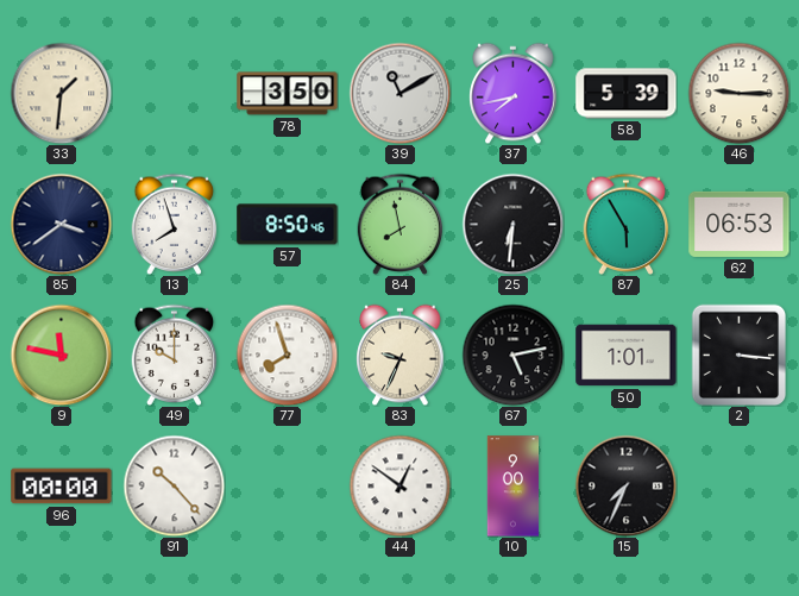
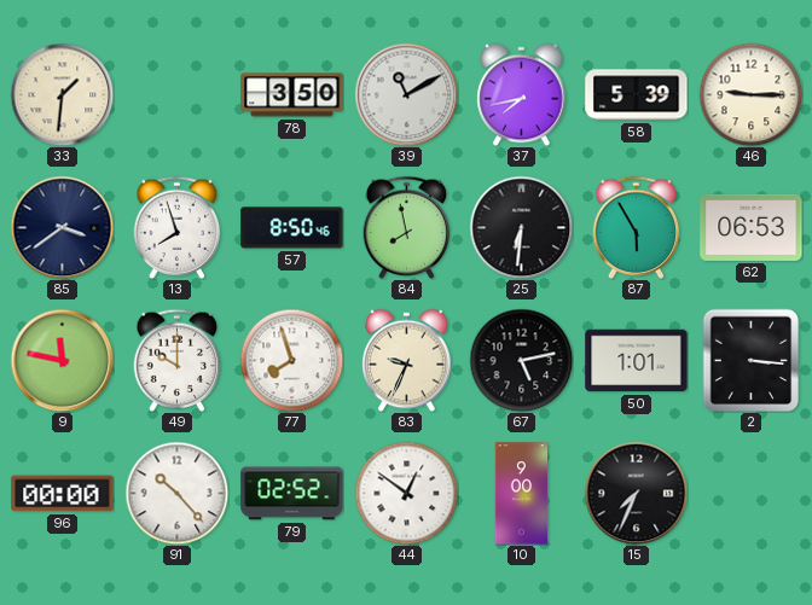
79: none -> 02:52 (292, 494)
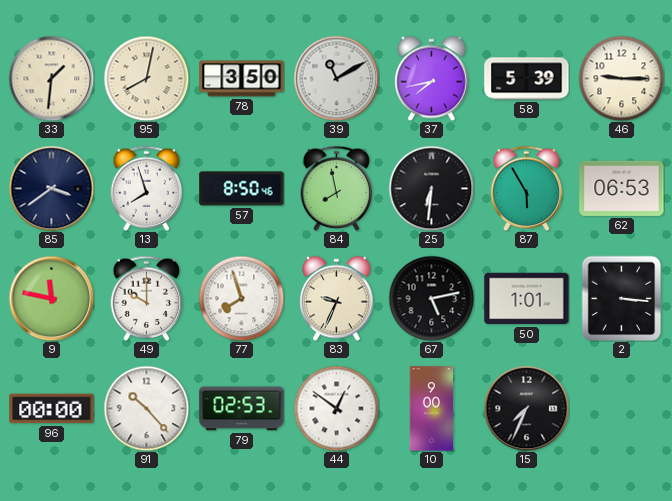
95: none -> 8:02 (146, 78)
79: 02:52 -> 02:53 (242, 409)
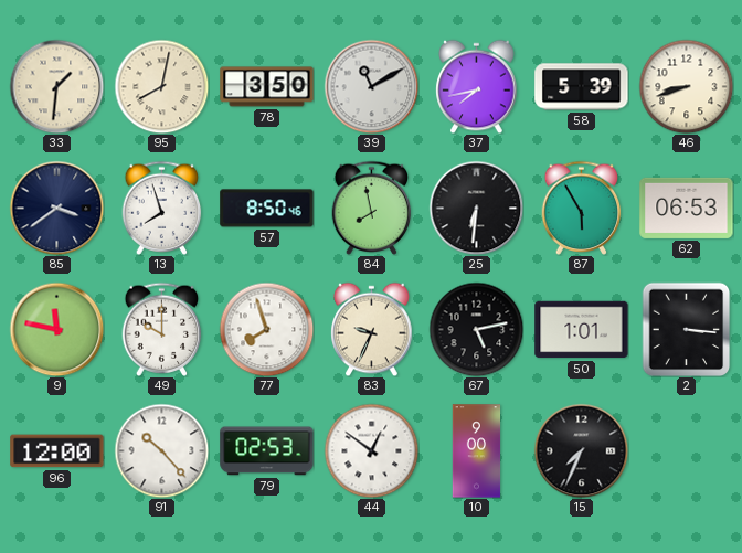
46: 9:15 -> 8:42 (686, 86)
96: 00:00 -> 12:00 (57, 451)
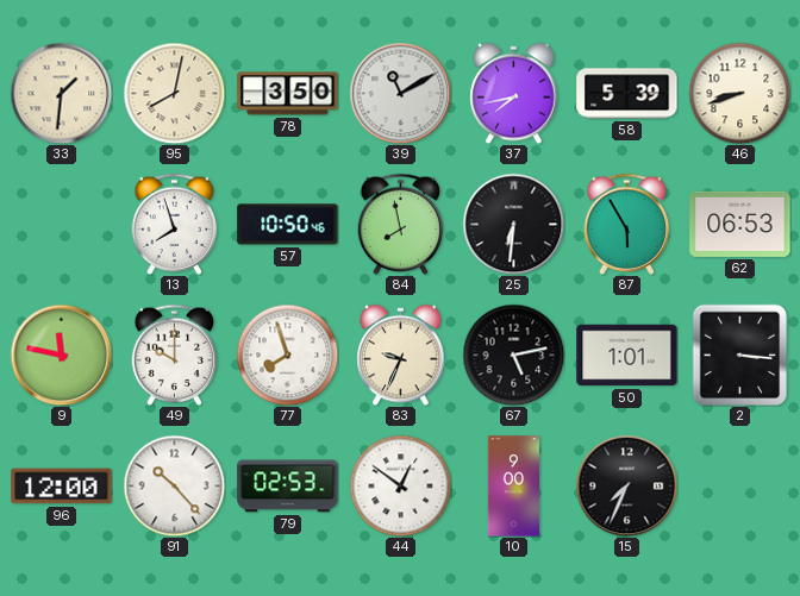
85: 3:39 -> none (56, 208)
57: 8:50 -> 10:50 (288, 225)
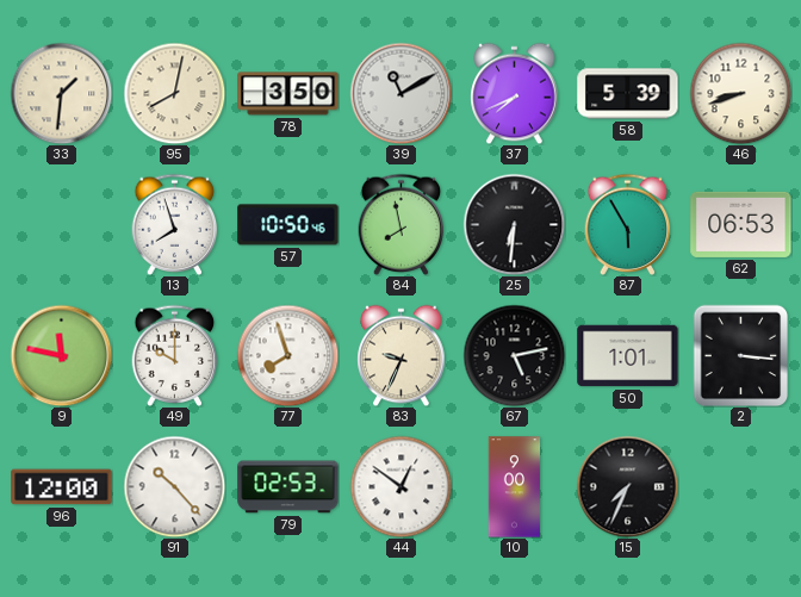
37: 7:43 -> 7:41 (515, 93)
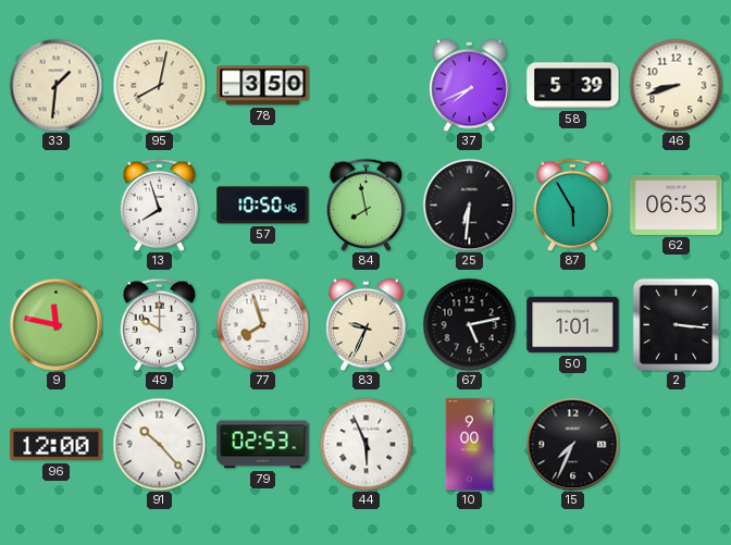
39: 11:10 -> none (401, 93)
44: 12:51 -> 5:56 (365, 444)
